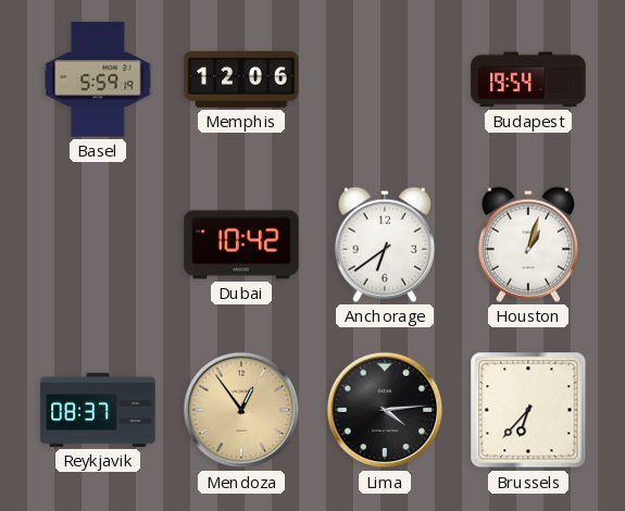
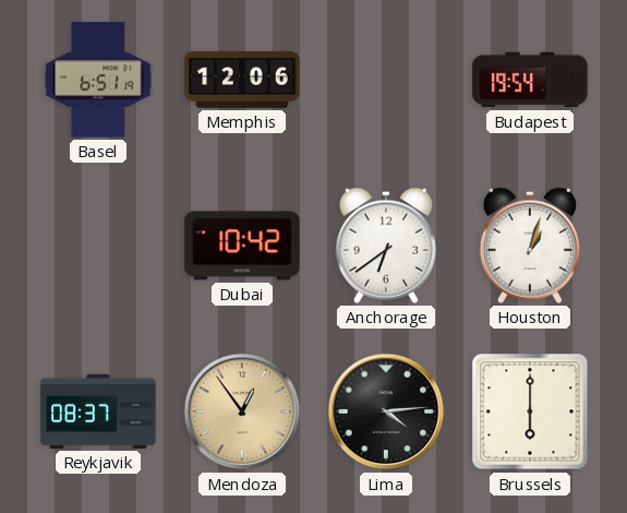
Basel: 5:59 -> 6:51 (98, 80)
Brussels: 6:37 -> 6:00 (530, 411)
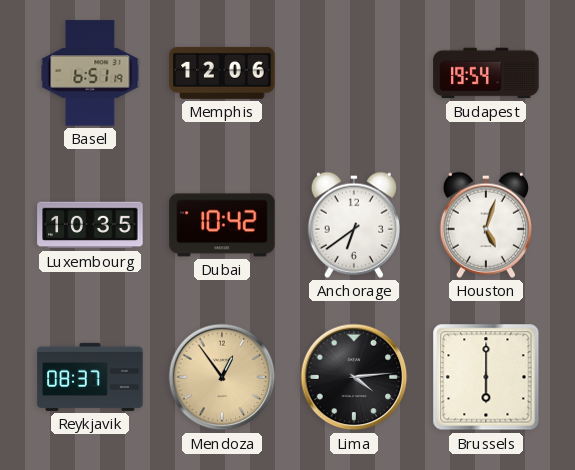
Luxembourg: none -> 10:35 (90, 225)
Houston: 1:03 -> 5:03 (486, 225)
